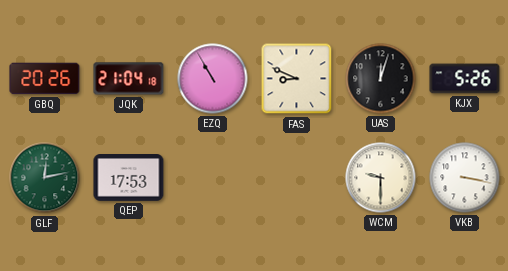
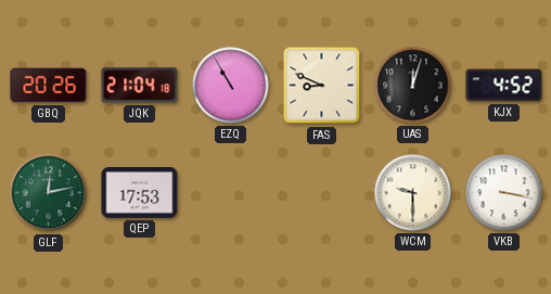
KJX: 5:26 -> 4:52 (504, 86)
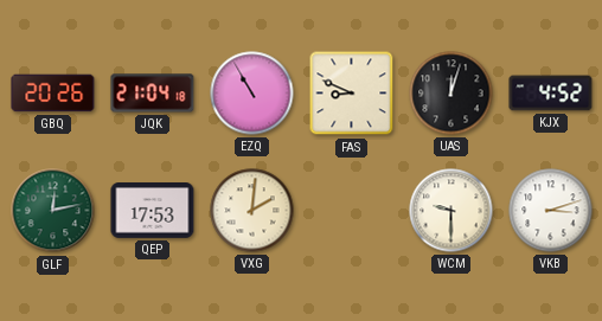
VXG: none -> 2:01 (252, 211)
VKB: 3:17 -> 3:12 (551, 211)
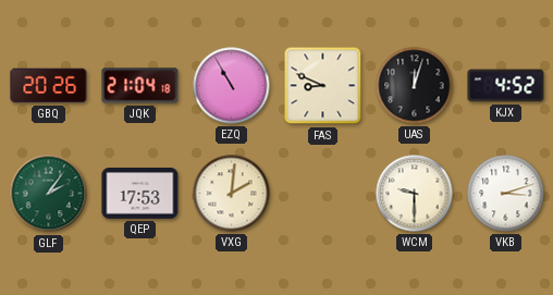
GLF: 12:13 -> 2:06 (49, 194)
